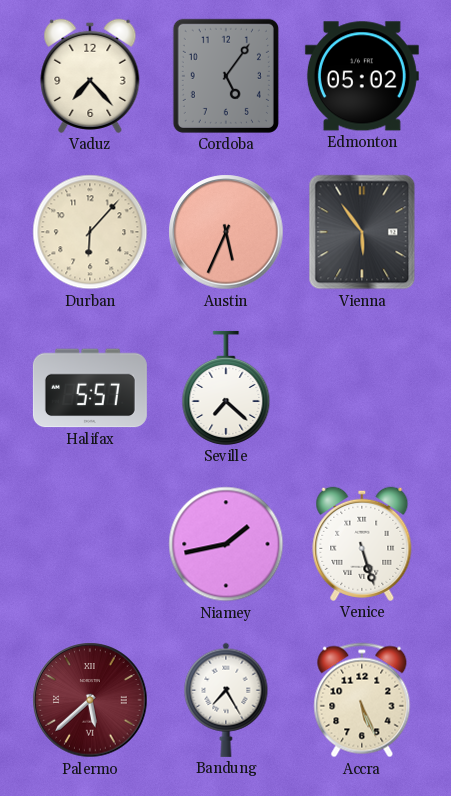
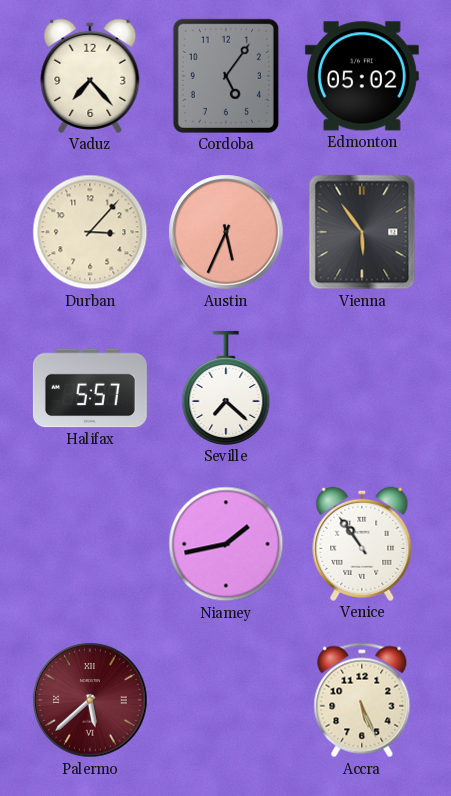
Durban: 6:07 -> 3:07 (90, 232)
Venice: 5:27 -> 10:54 (362, 544)
Bandung: 7:25 -> none (226, 700)
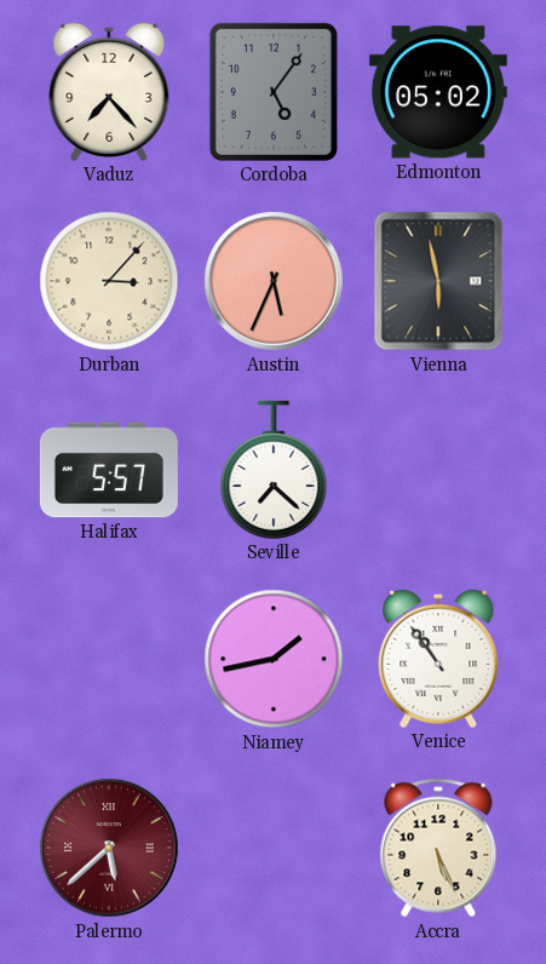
Vienna: 5:54 -> 5:58 (438, 281)
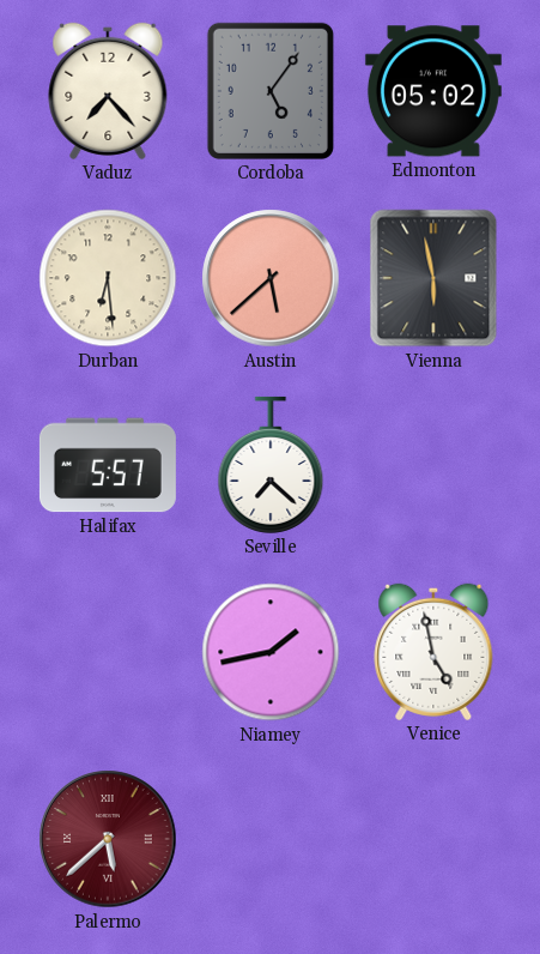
Durban: 3:07 -> 6:29 (108, 278)
Austin: 5:34 -> 5:38 (271, 278)
Venice: 10:54 -> 4:58 (433, 652)
Accra: 5:26 -> none (438, 848)
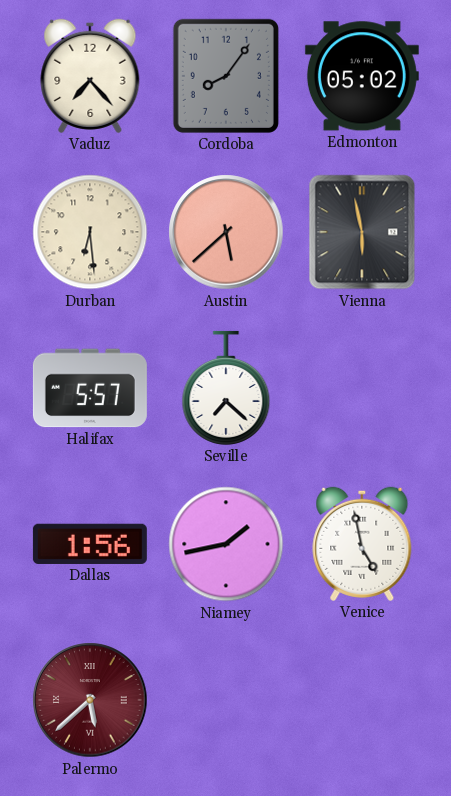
Cordoba: 5:06 -> 8:06 (226, 76)
Dallas: none -> 1:56 (90, 544)
